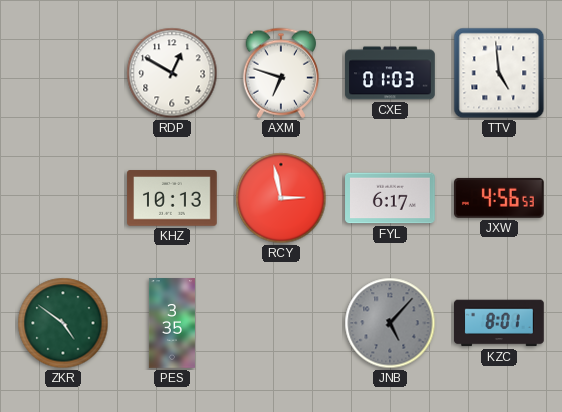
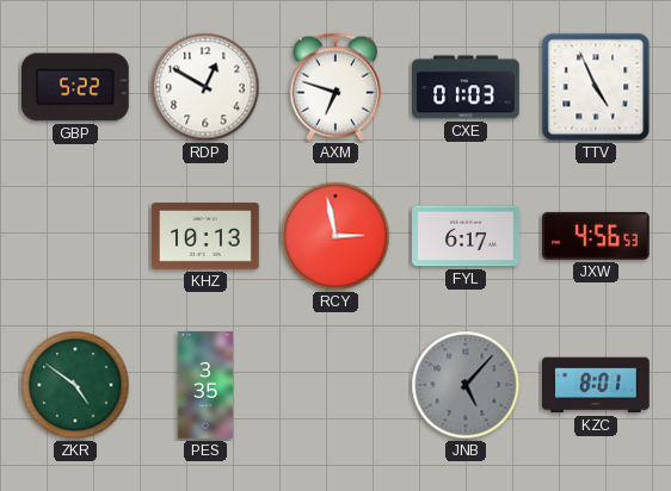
GBP: none -> 5:22 (76, 87)
TTV: 4:59 -> 4:56 (596, 87)
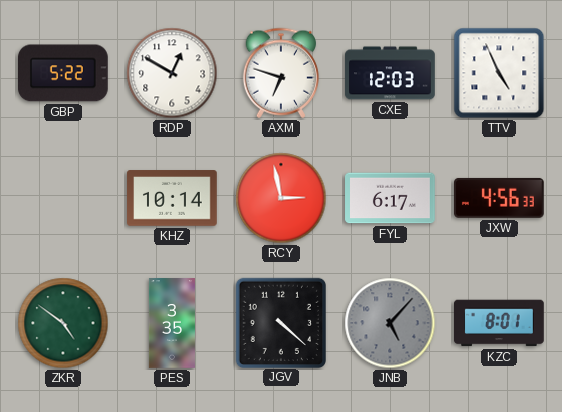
CXE: 01:03 -> 12:03 (390, 73)
KHZ: 10:13 -> 10:14 (172, 198)
JXW: 4:56:53 -> 4:56:33 (500, 198)
JGV: none -> 4:22 (280, 322)
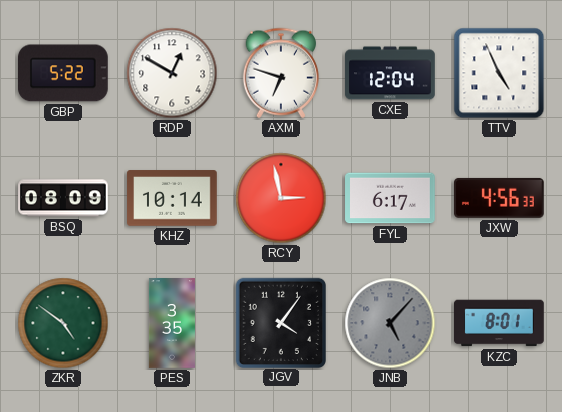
CXE: 12:03 -> 12:04 (390, 73)
BSQ: none -> 08:09 (63, 198)
JGV: 4:22 -> 4:06 (280, 322)
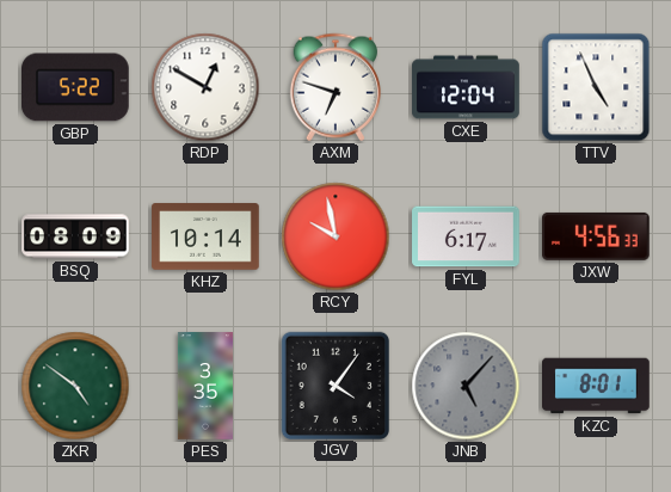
RCY: 2:58 -> 9:58 (335, 236)
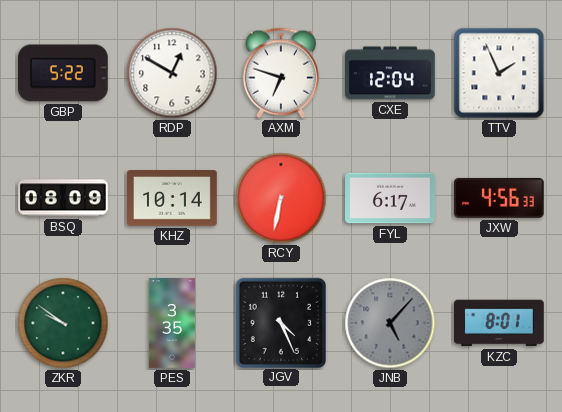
TTV: 4:56 -> 1:56 (499, 73)
RCY: 9:58 -> 6:32 (281, 198)
ZKR: 4:51 -> 9:51 (63, 323)
JGV: 4:06 -> 4:26 (280, 322)
